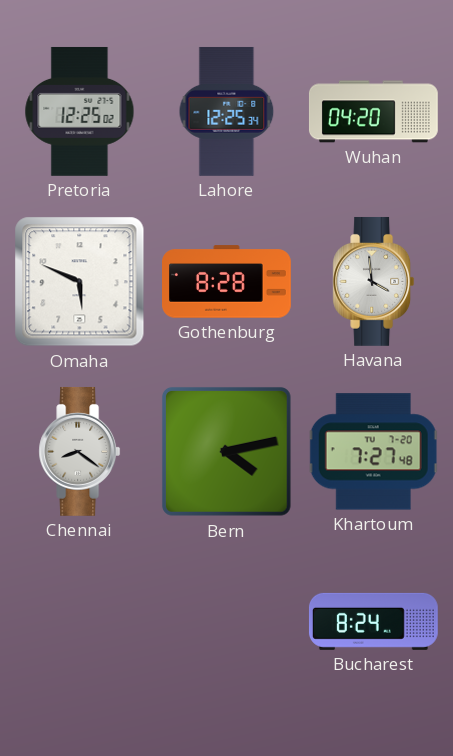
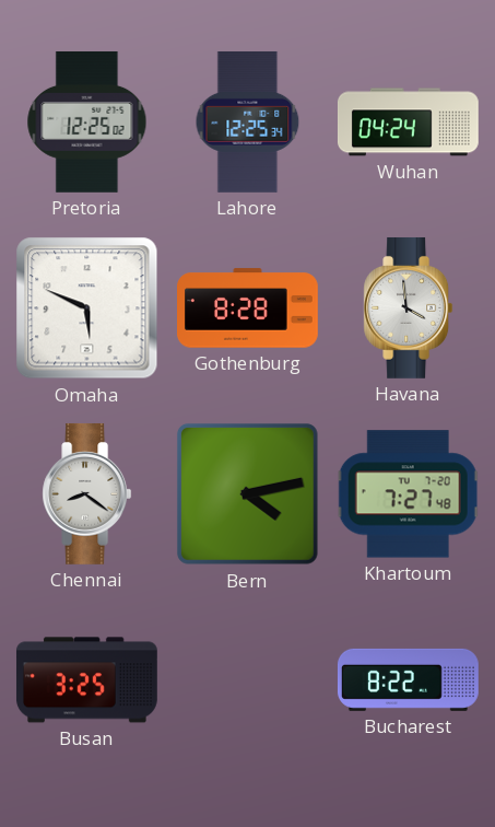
Wuhan: 04:20 -> 04:24 (408, 123)
Busan: none -> 3:25 (86, 680)
Bucharest: 8:24 -> 8:22 (408, 679)
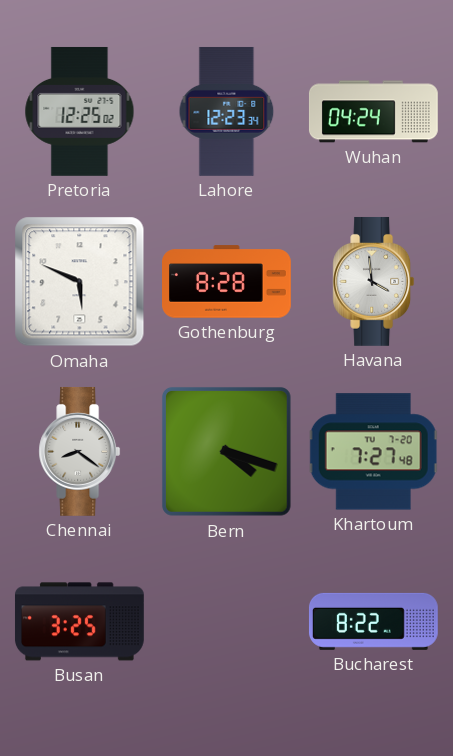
Lahore: 12:25 -> 12:23 (227, 111)
Bern: 4:13 -> 4:18 (226, 451)
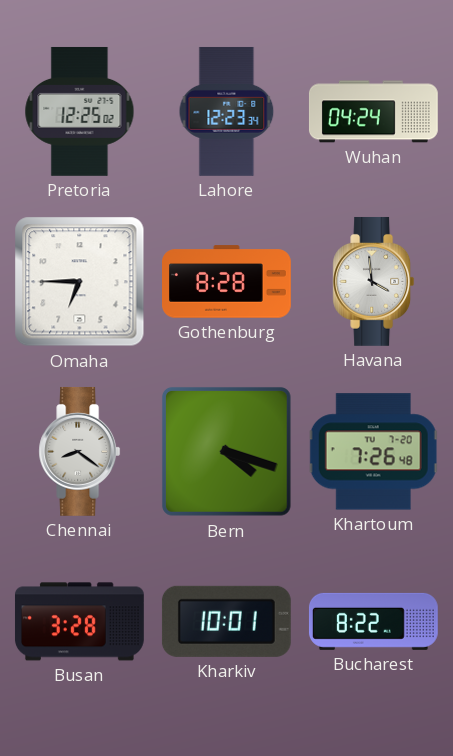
Omaha: 5:49 -> 6:45 (80, 282)
Khartoum: 7:27 -> 7:26 (374, 452)
Busan: 3:25 -> 3:28 (79, 622)
Kharkiv: none -> 10:01 (226, 621)
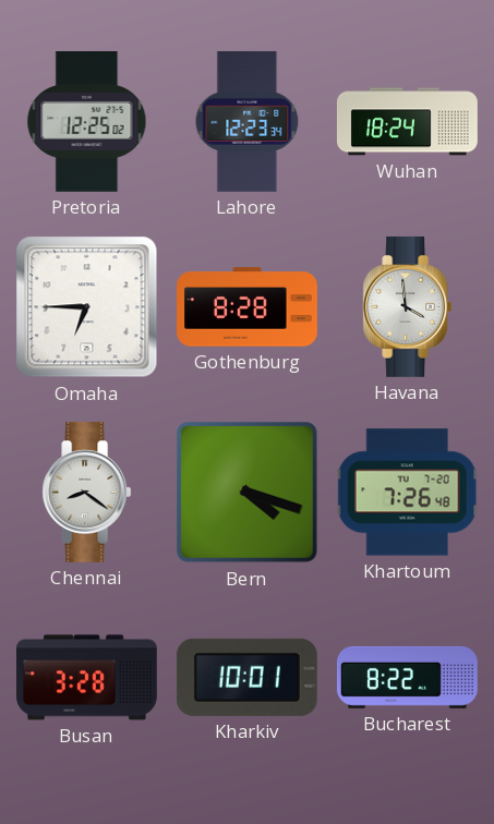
Wuhan: 04:24 -> 18:24 (407, 122)
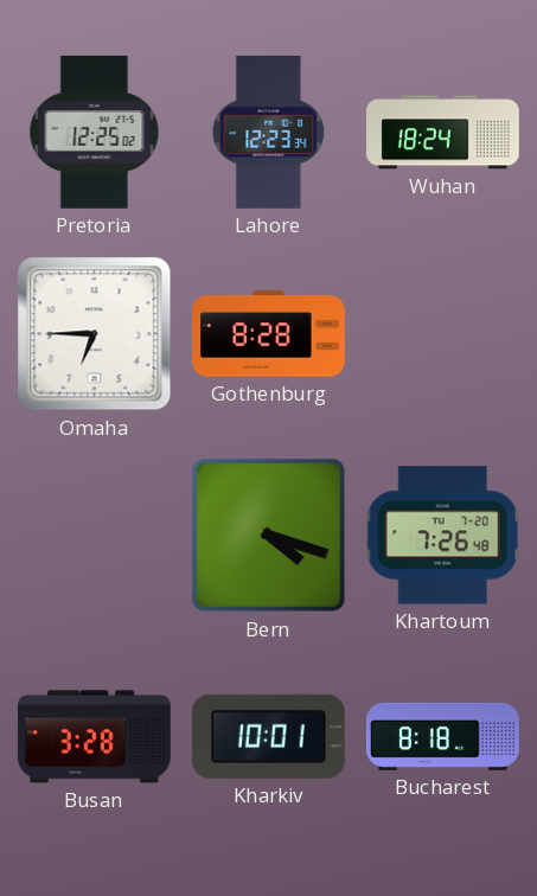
Havana: 3:59 -> none (408, 306)
Chennai: 8:21 -> none (87, 492)
Bucharest: 8:22 -> 8:18 (442, 736)
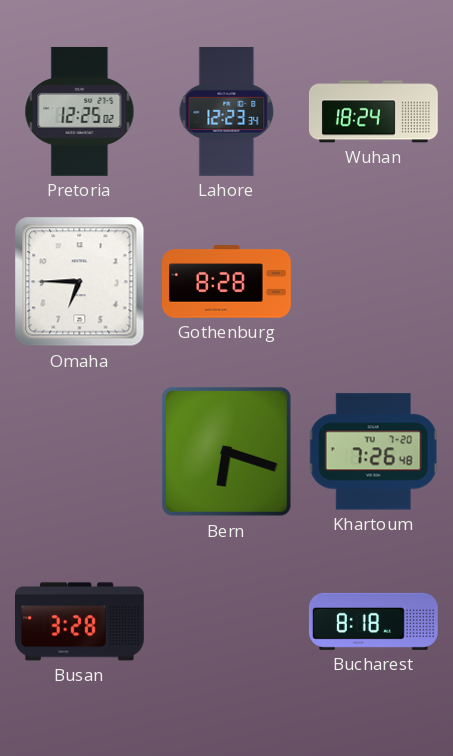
Bern: 4:18 -> 6:18 (226, 451)
Kharkiv: 10:01 -> none (268, 736)
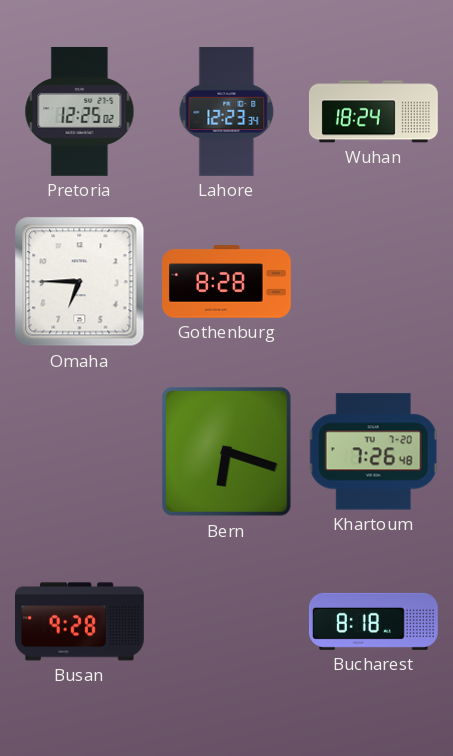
Busan: 3:28 -> 9:28 (79, 622)
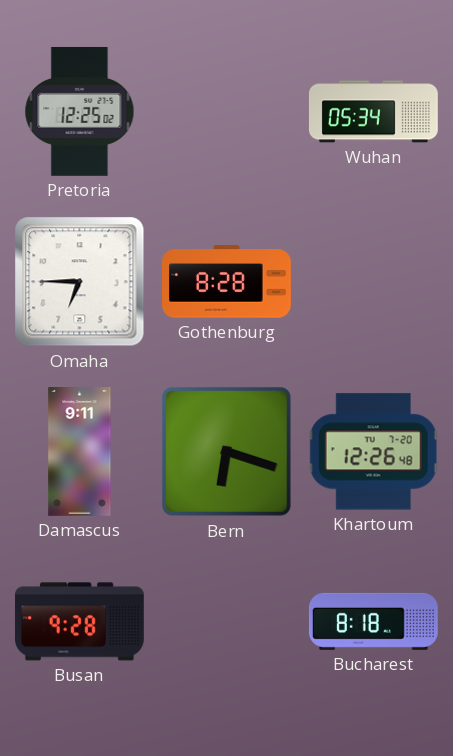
Lahore: 12:23 -> none (227, 111)
Wuhan: 18:24 -> 05:34 (373, 112)
Damascus: none -> 9:11 (80, 452)
Khartoum: 7:26 -> 12:26 (374, 452)
